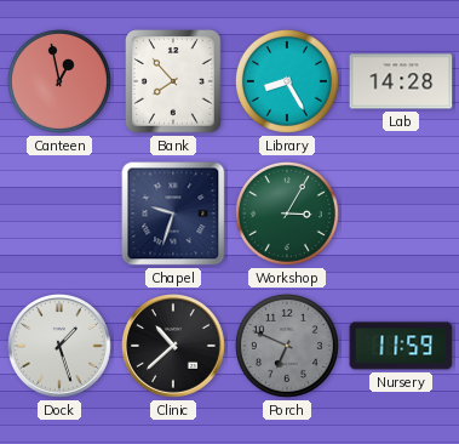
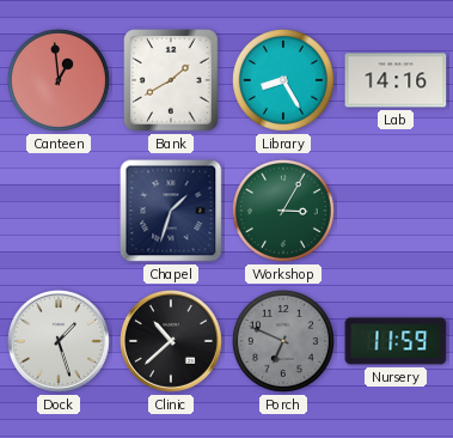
Canteen: 12:58 -> 12:59 (59, 80)
Bank: 7:53 -> 1:40 (171, 80)
Lab: 14:28 -> 14:16 (396, 80)
Chapel: 9:33 -> 1:33 (171, 211)
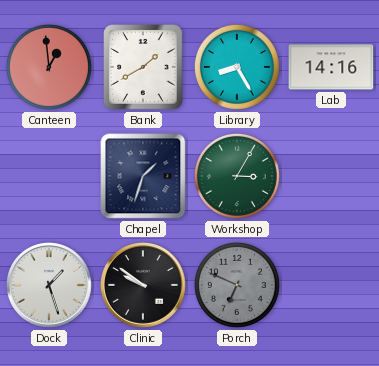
Clinic: 10:38 -> 9:51 (144, 286)
Nursery: 11:59 -> none (396, 341)
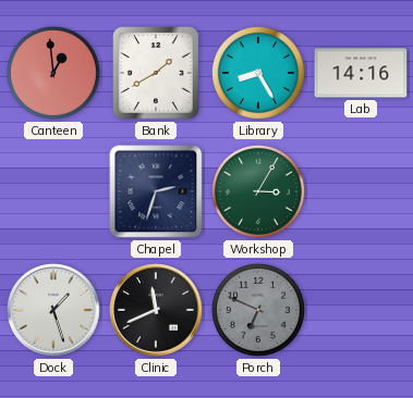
Chapel: 1:33 -> 2:33 (156, 191)
Clinic: 9:51 -> 11:41 (157, 311)
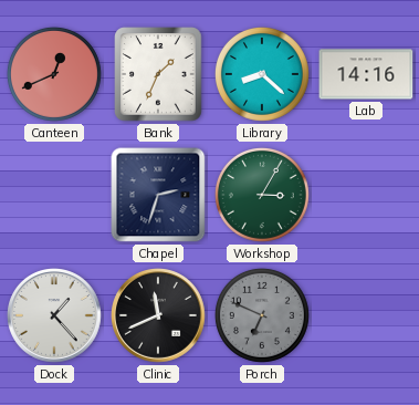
Canteen: 12:59 -> 12:41 (54, 74)
Bank: 1:40 -> 1:34 (158, 74)
Library: 8:25 -> 8:22 (262, 74)
Dock: 1:27 -> 1:23 (55, 316)
